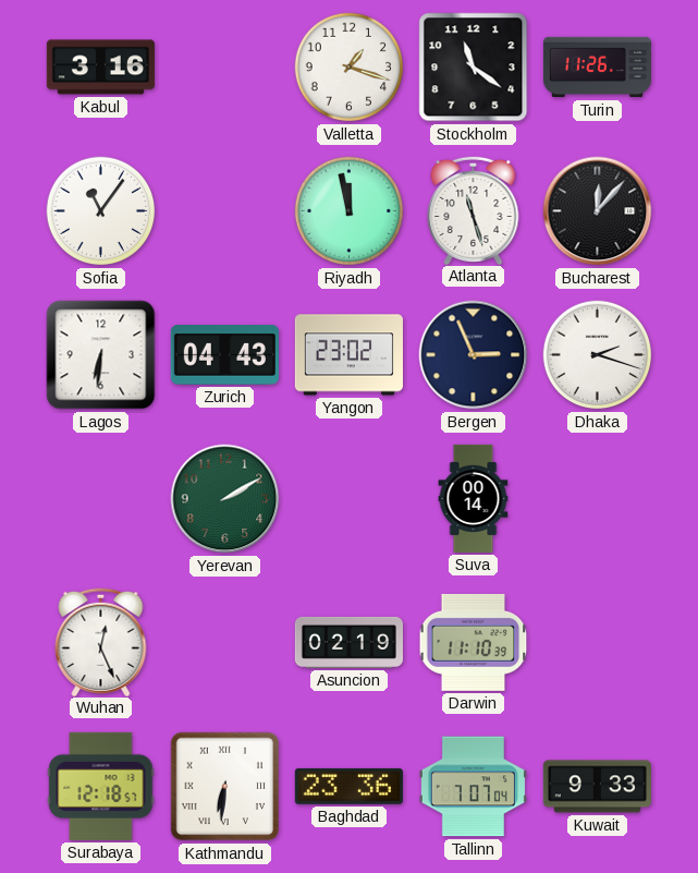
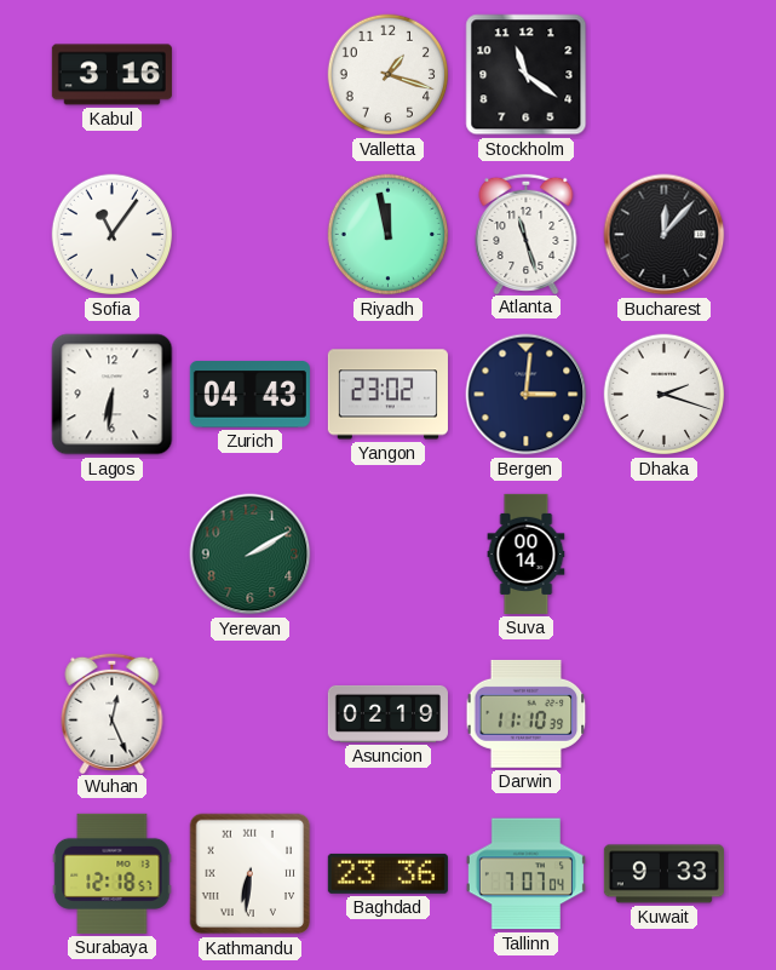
Turin: 11:26 -> none (597, 68)
Bergen: 2:56 -> 3:01 (527, 395)
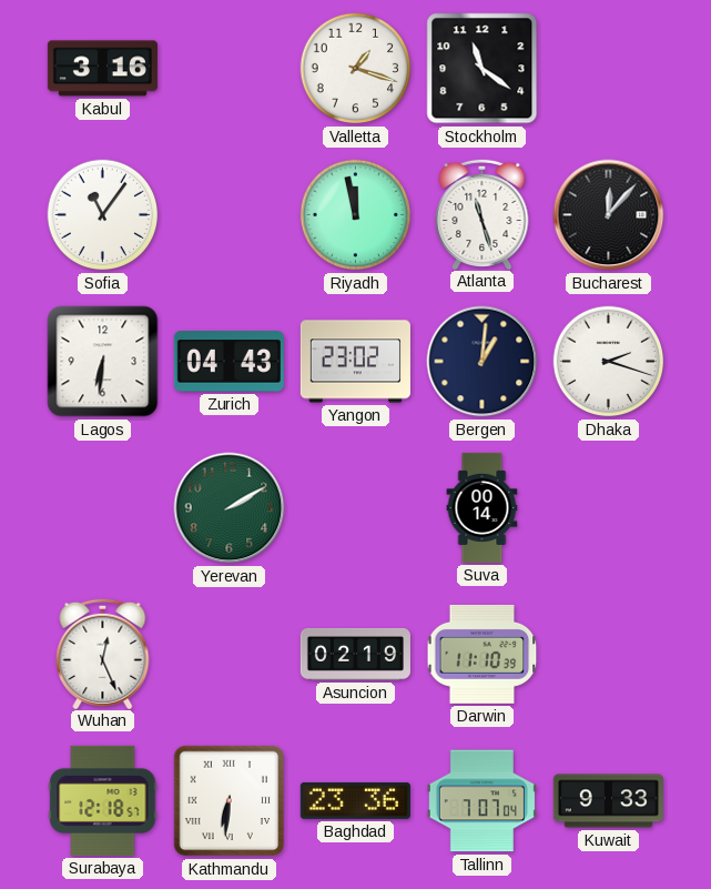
Bergen: 3:01 -> 1:01 (483, 362)
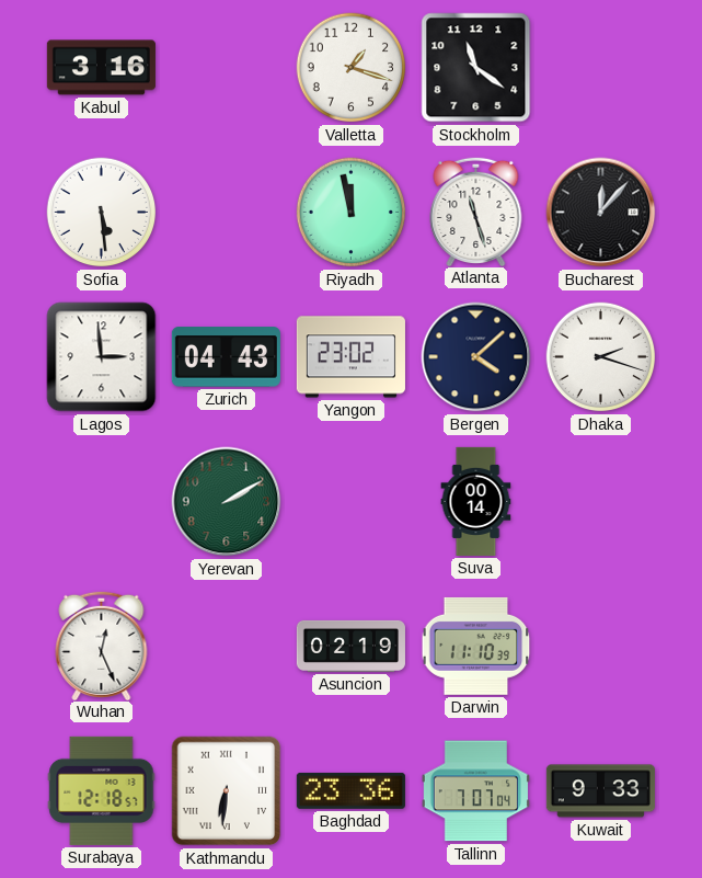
Sofia: 11:06 -> 5:29 (102, 213)
Lagos: 6:31 -> 2:59 (102, 357)
Bergen: 1:01 -> 4:08 (476, 357)
